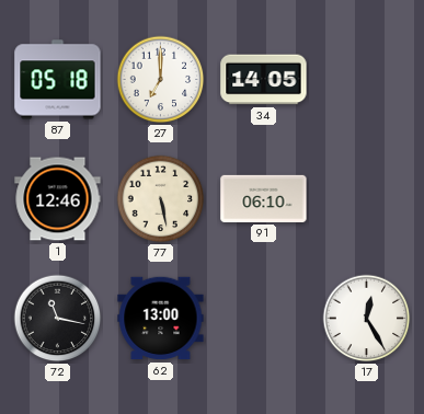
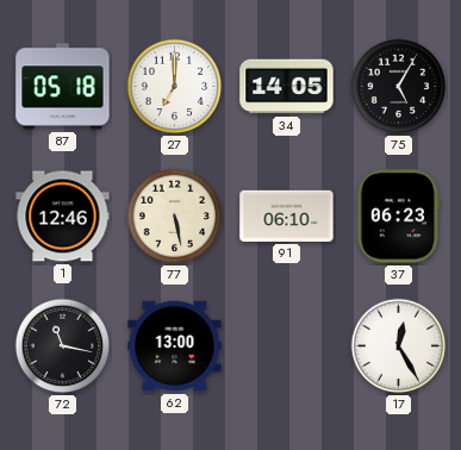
75: none -> 5:05 (399, 87)
37: none -> 06:23 (399, 217)
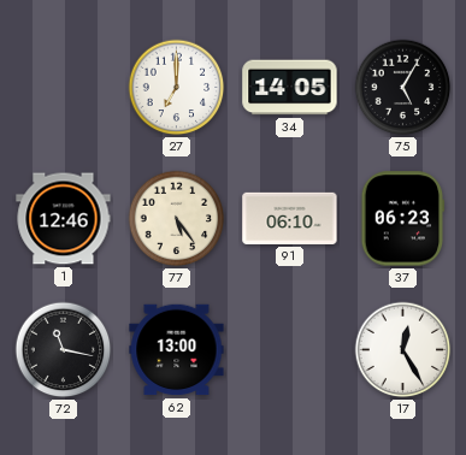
87: 05:18 -> none (63, 87)
77: 5:28 -> 5:24 (177, 219)
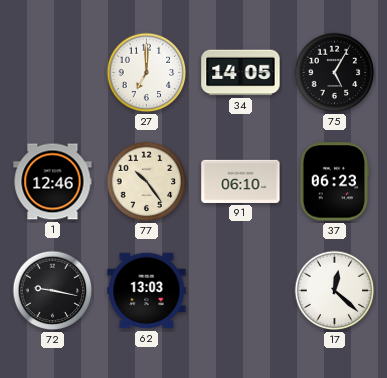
77: 5:24 -> 10:24 (147, 182)
72: 11:17 -> 9:17 (53, 291)
62: 13:00 -> 13:03 (147, 291)
17: 12:25 -> 12:22 (335, 291)
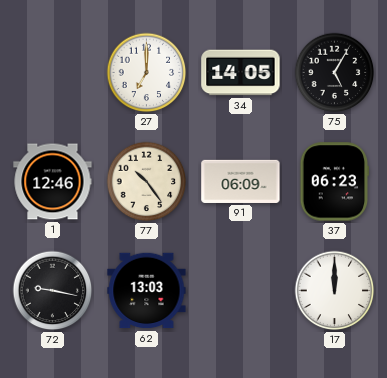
91: 06:10 -> 06:09 (241, 181)
17: 12:22 -> 12:00 (335, 291)
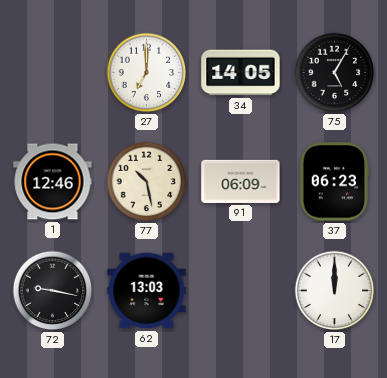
77: 10:24 -> 10:28 (147, 182)
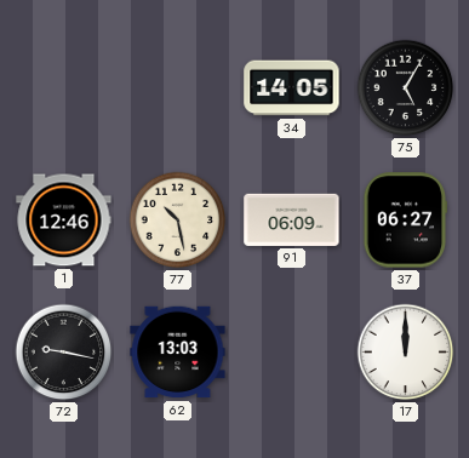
27: 7:00 -> none (147, 73)
37: 06:23 -> 06:27 (406, 221)
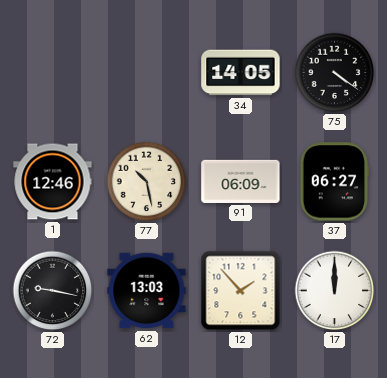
75: 5:05 -> 4:21 (335, 73)
12: none -> 1:53 (241, 291)
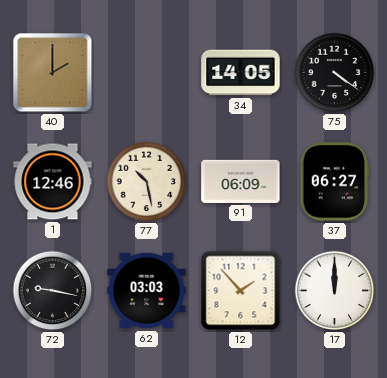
40: none -> 2:00 (53, 73)
62: 13:03 -> 03:03 (147, 291)
